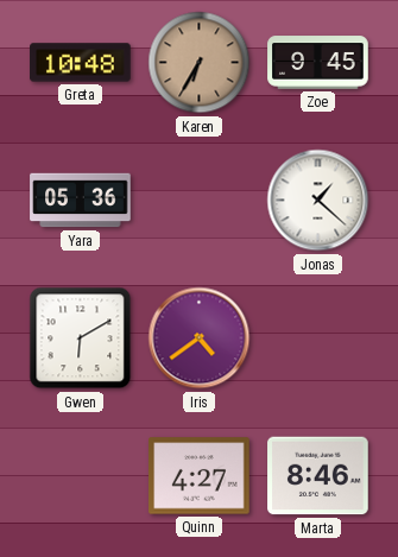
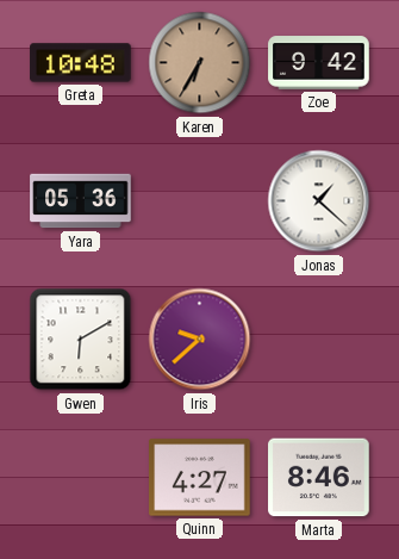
Zoe: 9:45 -> 9:42 (319, 63)
Iris: 4:39 -> 9:38 (200, 340)
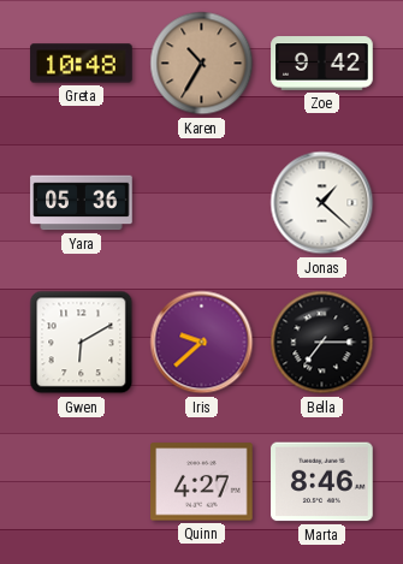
Karen: 6:35 -> 10:35 (202, 64)
Bella: none -> 7:15 (322, 343)
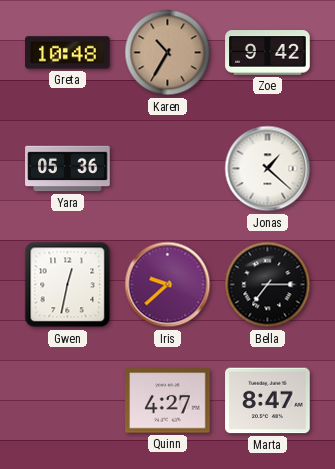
Gwen: 6:10 -> 12:32 (68, 285)
Marta: 8:46 -> 8:47 (268, 401)
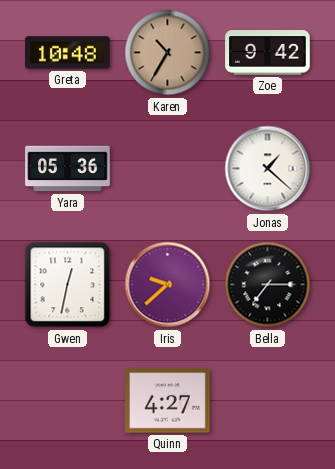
Marta: 8:47 -> none (268, 401)
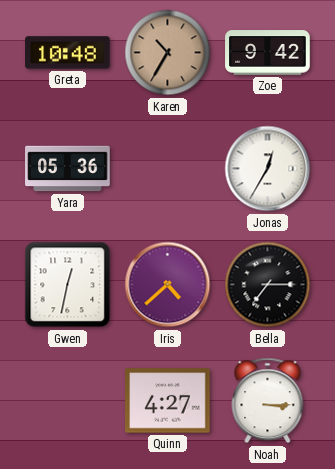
Jonas: 1:22 -> 12:35 (268, 169)
Iris: 9:38 -> 4:38 (168, 285)
Noah: none -> 3:15 (268, 401)
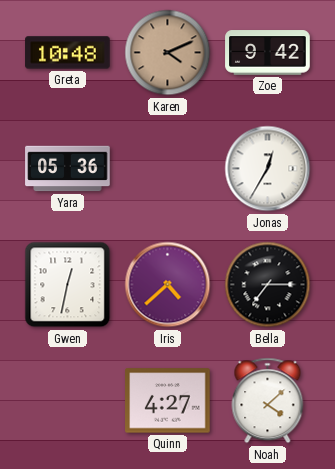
Karen: 10:35 -> 4:11 (168, 53)
Noah: 3:15 -> 4:08 (268, 401)
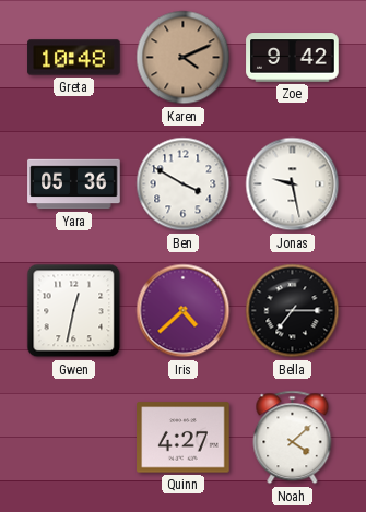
Ben: none -> 3:50 (184, 184)
Jonas: 12:35 -> 9:28 (293, 184)
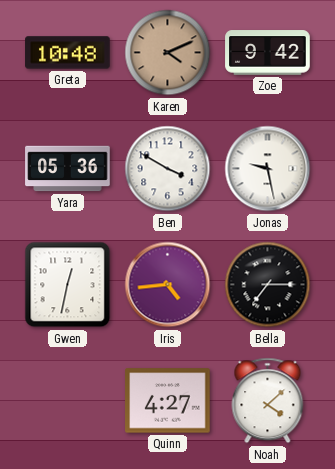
Iris: 4:38 -> 4:44 (168, 285)
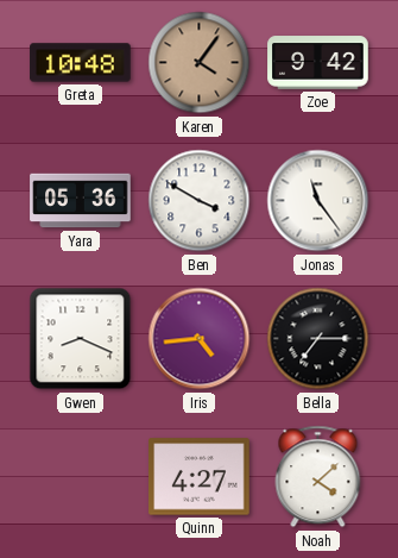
Karen: 4:11 -> 4:06 (200, 63)
Jonas: 9:28 -> 11:24 (318, 201)
Gwen: 12:32 -> 8:19 (81, 339)
